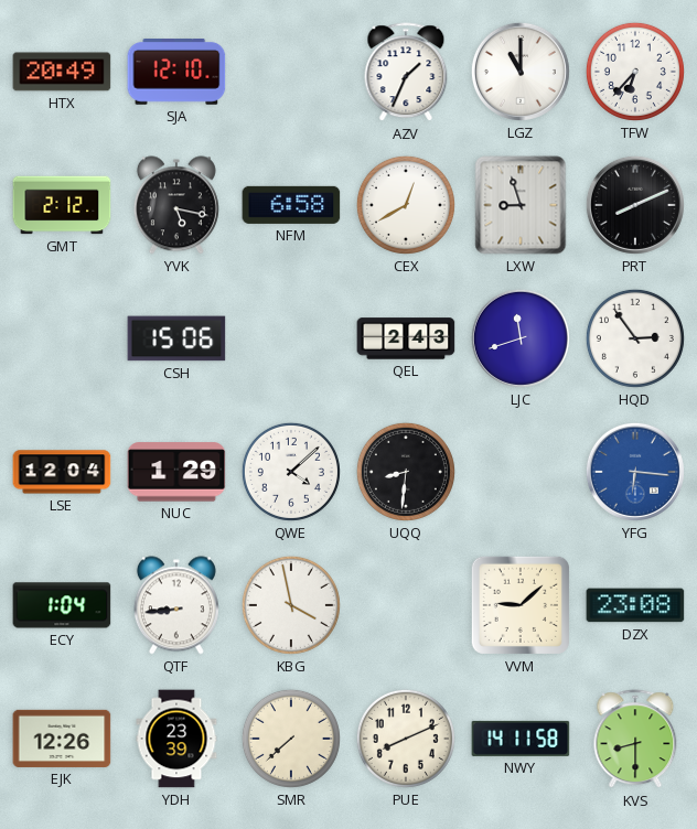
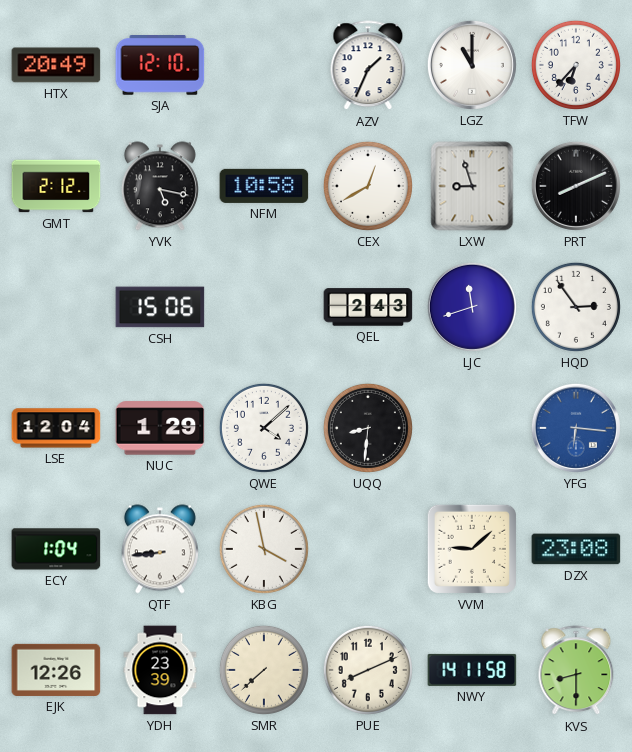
NFM: 6:58 -> 10:58 (264, 186)
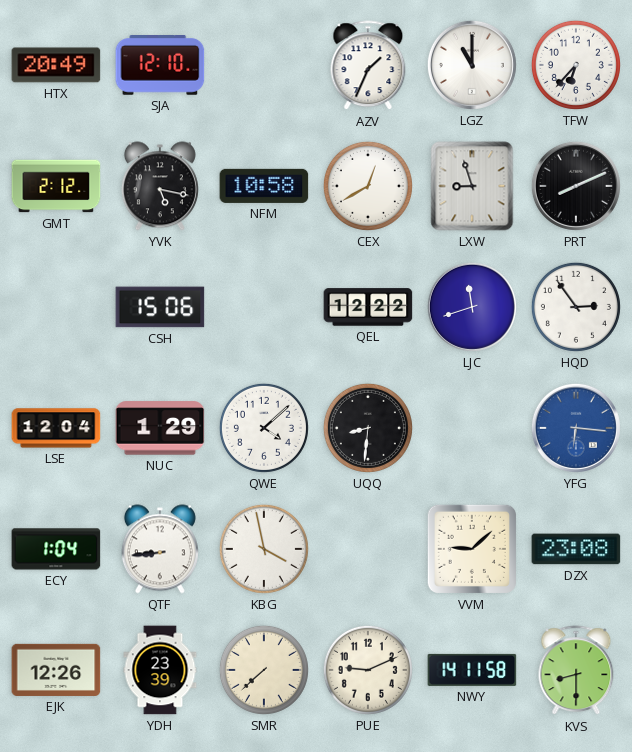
QEL: 2:43 -> 12:22 (368, 307)
PUE: 8:11 -> 9:11 (368, 670)
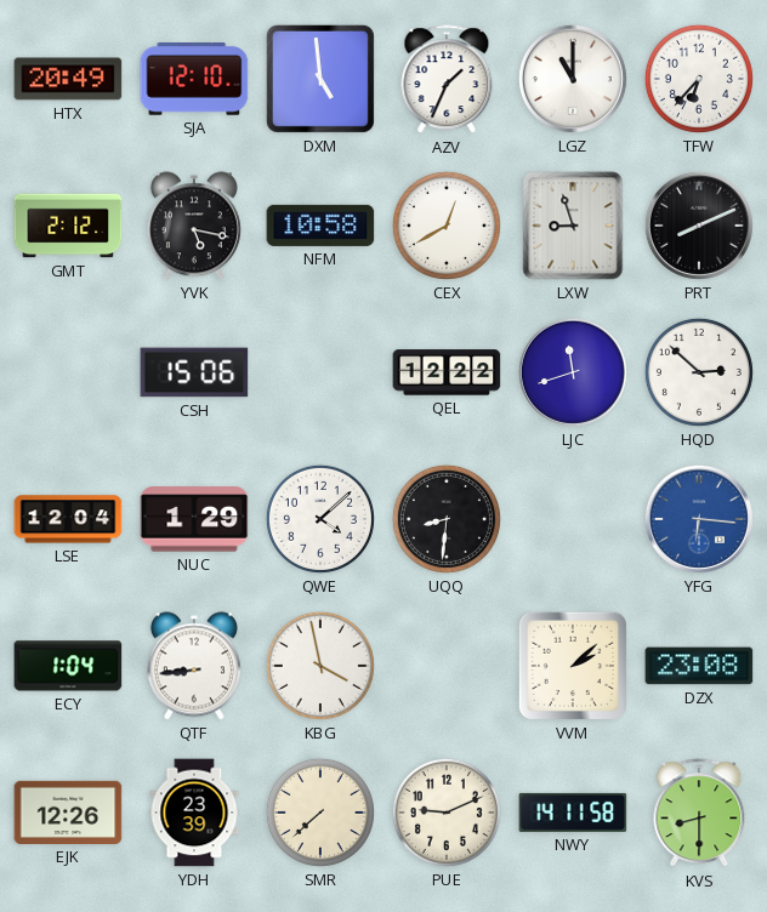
DXM: none -> 4:59 (320, 79)
HQD: 2:54 -> 2:52 (699, 372)
VVM: 9:08 -> 2:08 (573, 666)
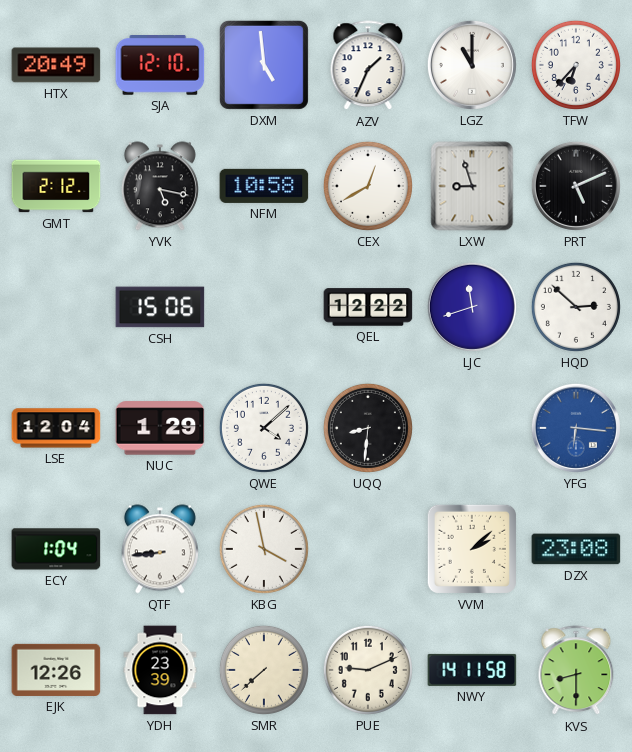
PRT: 8:11 -> 5:11 (576, 186)
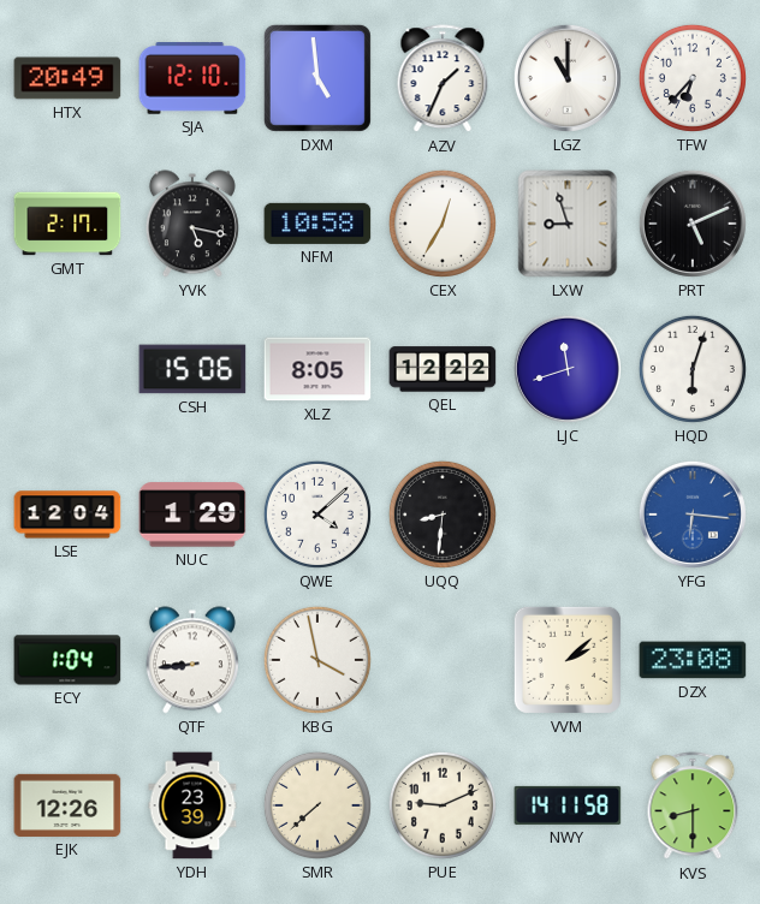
GMT: 2:12 -> 2:17 (67, 224)
CEX: 12:40 -> 12:35 (443, 224)
XLZ: none -> 8:05 (317, 369)
HQD: 2:52 -> 6:03 (693, 369)
